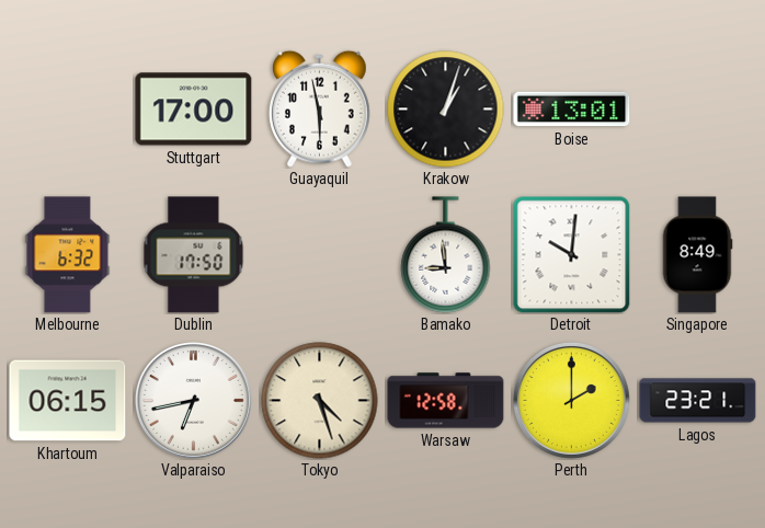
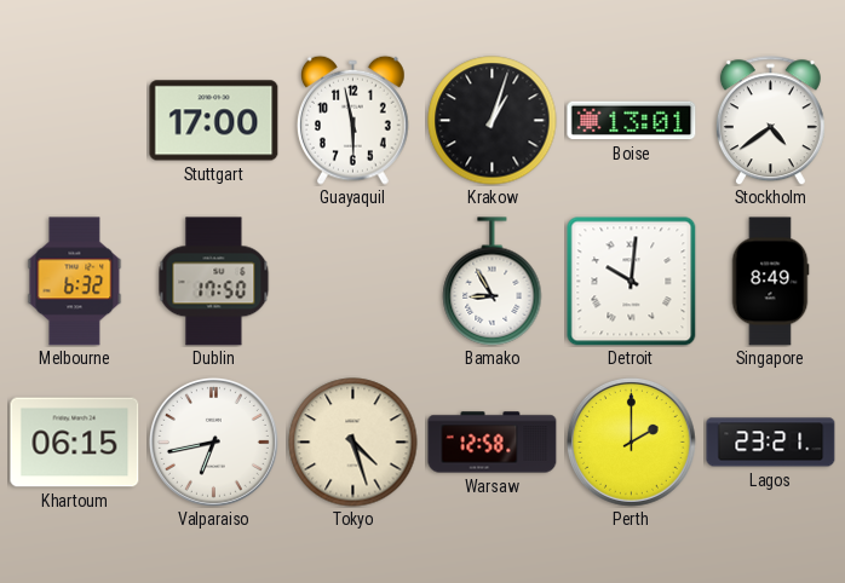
Stockholm: none -> 4:39 (770, 121)
Bamako: 8:59 -> 8:55 (493, 282)
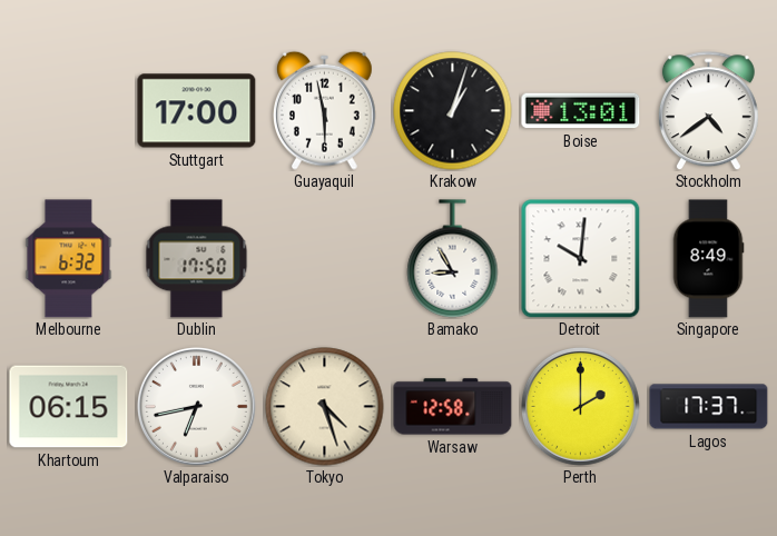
Lagos: 23:21 -> 17:37 (709, 407)
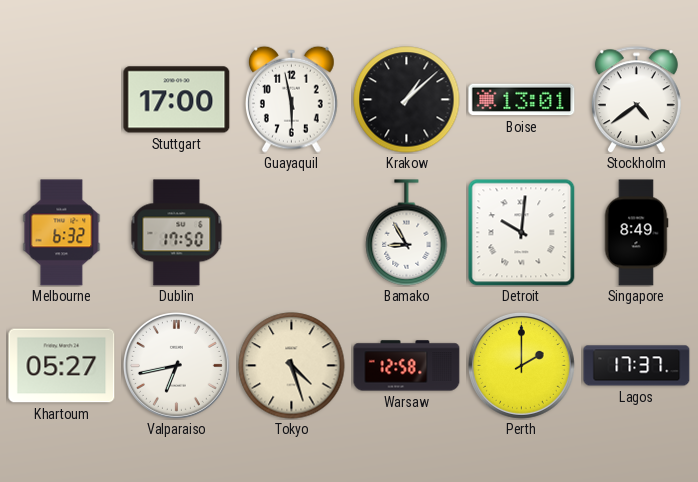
Krakow: 1:03 -> 1:08 (407, 100)
Khartoum: 06:15 -> 05:27 (62, 366)
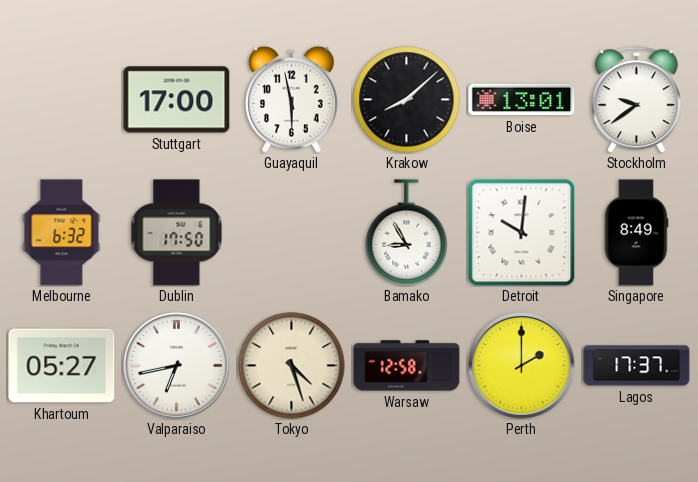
Krakow: 1:08 -> 8:08 (407, 100)
Stockholm: 4:39 -> 9:39 (636, 100)
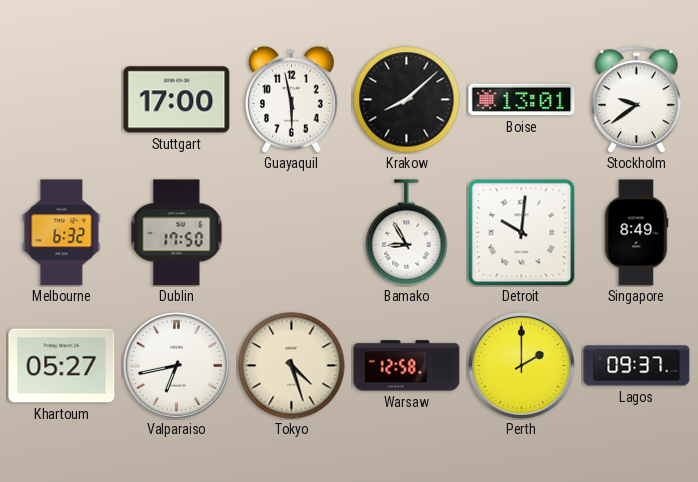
Lagos: 17:37 -> 09:37 (637, 366)
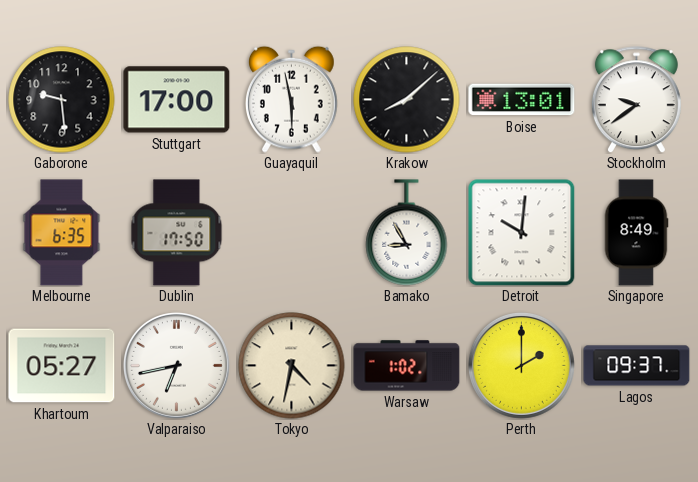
Gaborone: none -> 9:29 (62, 100)
Melbourne: 6:32 -> 6:35 (62, 233)
Tokyo: 4:27 -> 4:32 (292, 366)
Warsaw: 12:58 -> 1:02 (407, 366)
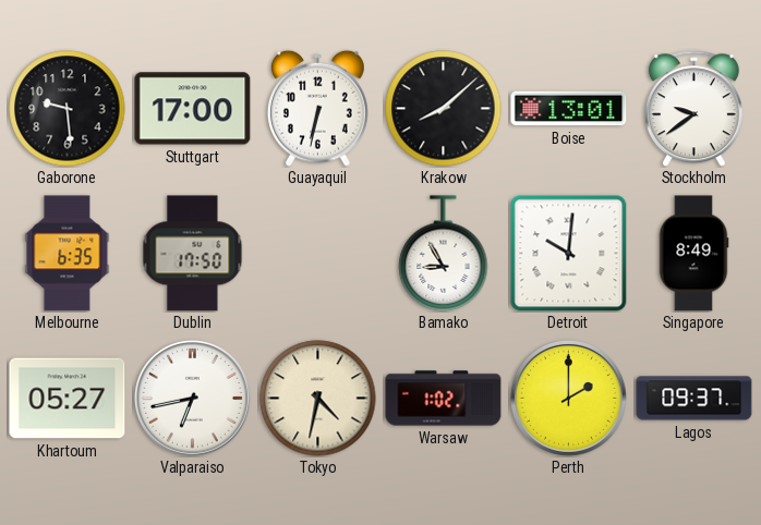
Guayaquil: 5:58 -> 6:32 (318, 108)
